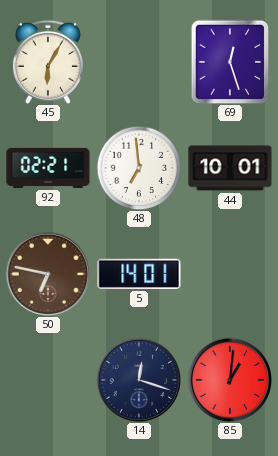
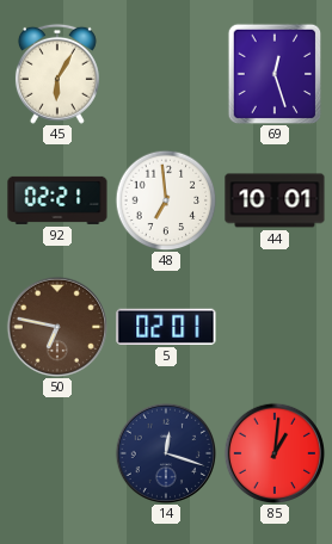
5: 14:01 -> 02:01 (166, 327)
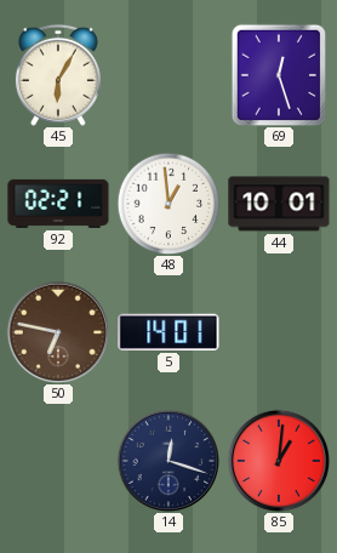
48: 6:59 -> 12:59 (168, 204)
5: 02:01 -> 14:01 (168, 332)
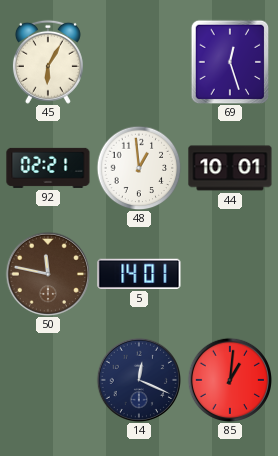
50: 6:47 -> 11:47 (47, 273)
14: 12:18 -> 12:19 (138, 379)
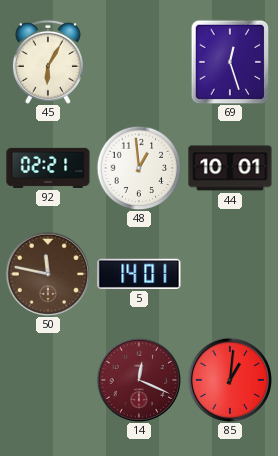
14 dial: navy -> burgundy (138, 379)
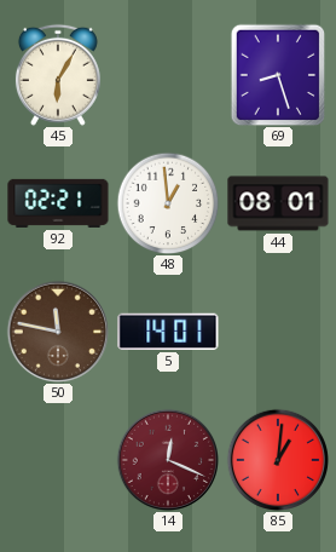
69: 12:27 -> 8:27 (278, 75)
44: 10:01 -> 08:01 (278, 203)
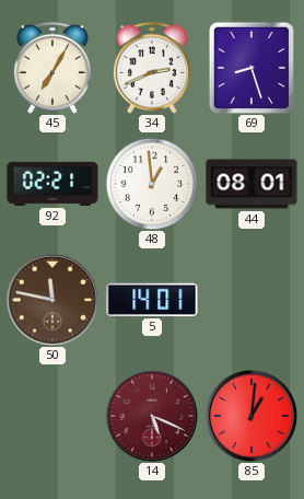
45: 6:05 -> 7:05 (52, 68)
34: none -> 2:41 (152, 68)
14: 12:19 -> 5:19 (151, 415)
